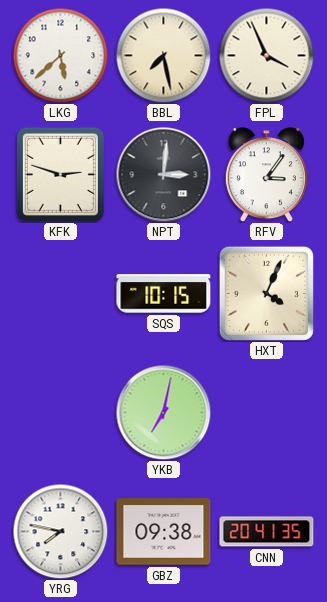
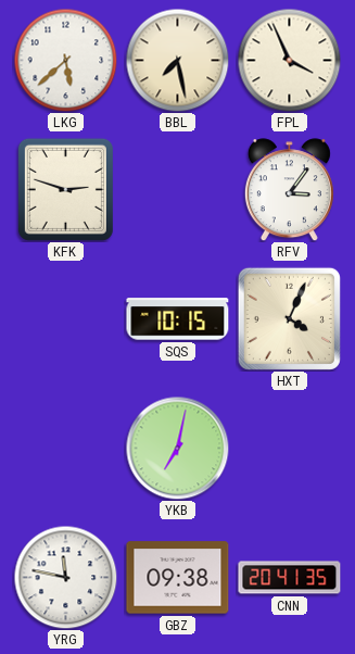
NPT: 3:01 -> none (163, 174)
YRG: 7:47 -> 11:47 (65, 577)
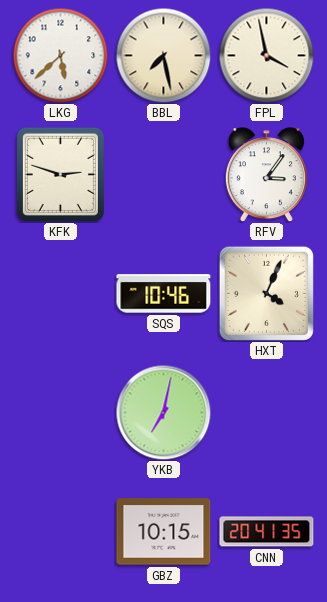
FPL: 3:56 -> 3:58 (266, 55)
SQS: 10:15 -> 10:46 (164, 294)
YRG: 11:47 -> none (65, 577)
GBZ: 09:38 -> 10:15 (164, 532)
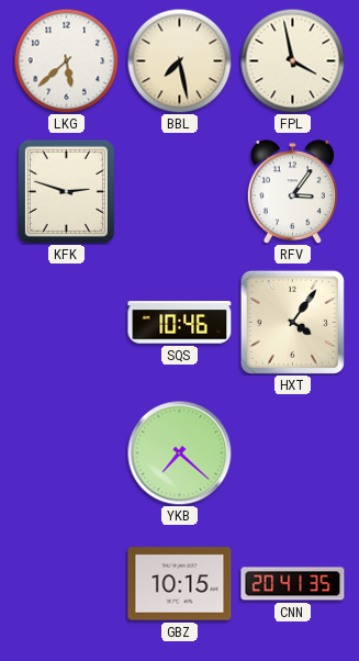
HXT: 4:04 -> 4:06 (292, 322)
YKB: 7:02 -> 7:22 (179, 452)
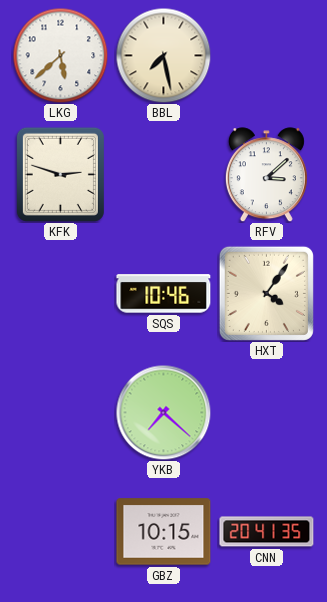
FPL: 3:58 -> none (292, 60)
RFV: 3:06 -> 3:08 (266, 175)
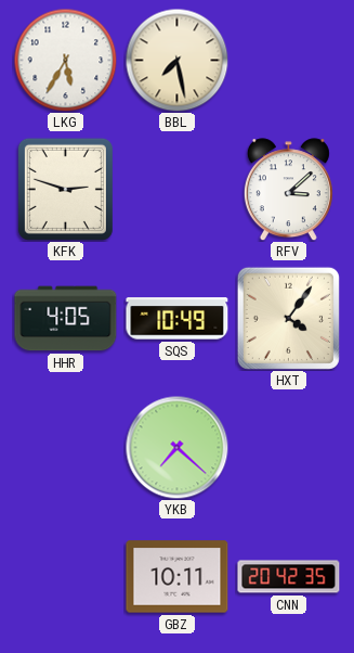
LKG: 5:38 -> 5:35 (65, 60)
HHR: none -> 4:05 (66, 319)
SQS: 10:46 -> 10:49 (178, 319)
GBZ: 10:15 -> 10:11 (178, 577)
CNN: 20:41 -> 20:42 (289, 577)
